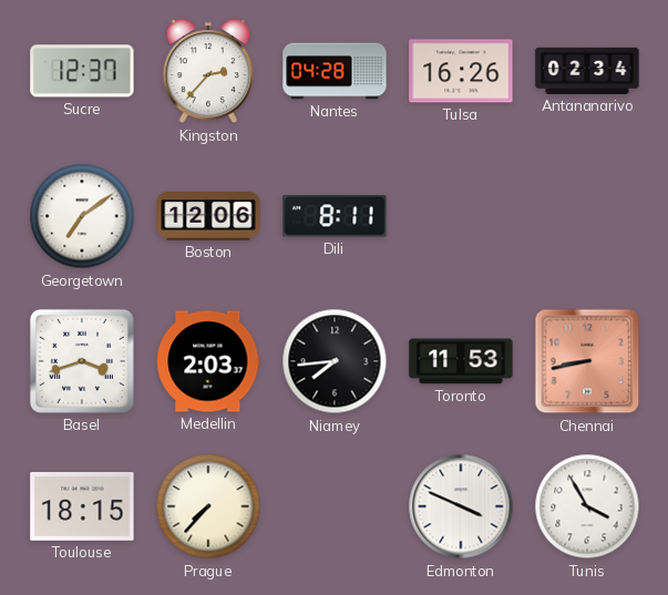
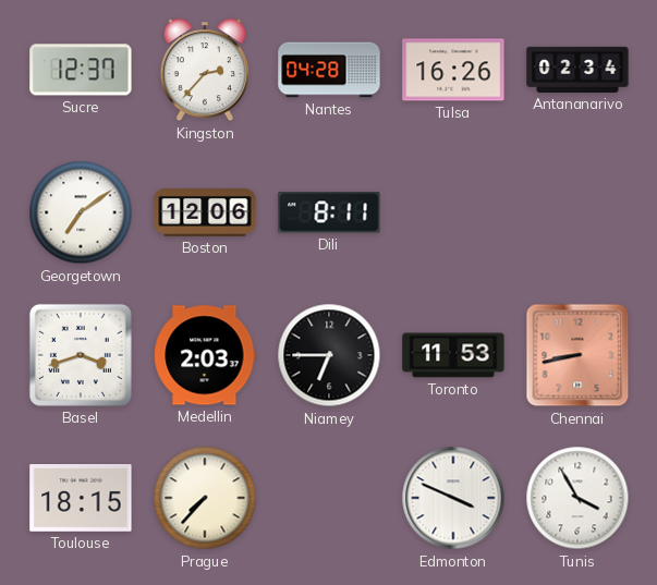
Niamey: 7:44 -> 6:45 (329, 355)
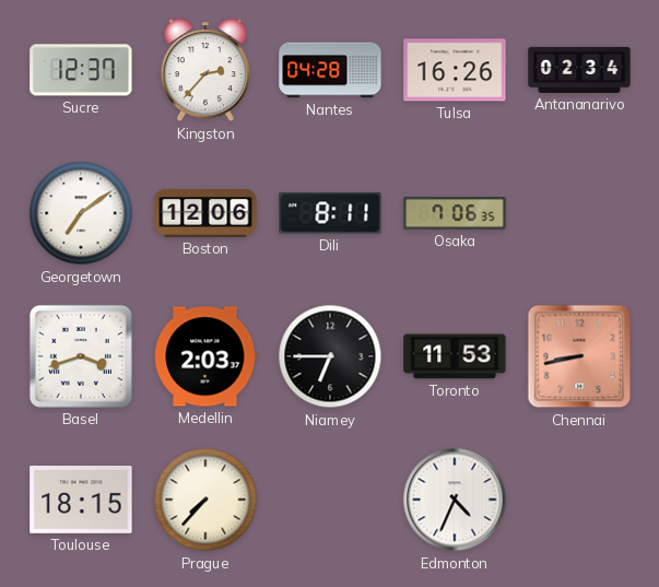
Osaka: none -> 7:06 (455, 213)
Edmonton: 3:49 -> 4:34 (455, 500)
Tunis: 3:55 -> none (577, 498)
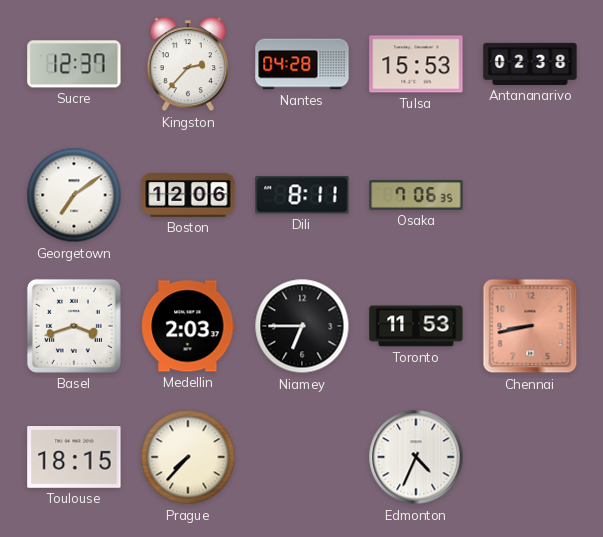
Tulsa: 16:26 -> 15:53 (416, 64)
Antananarivo: 02:34 -> 02:38 (530, 64)
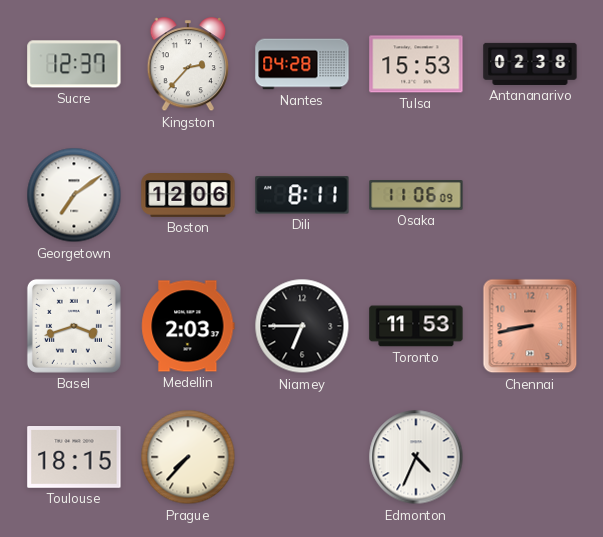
Osaka: 7:06 -> 11:06 (416, 195)
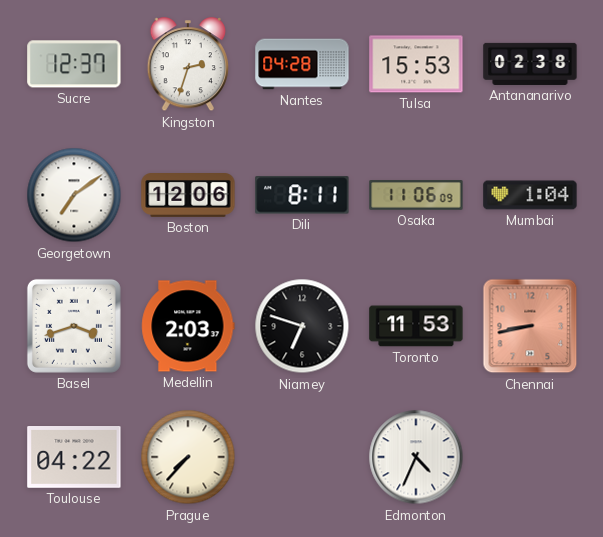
Kingston: 2:37 -> 2:33 (187, 65)
Mumbai: none -> 1:04 (530, 195)
Niamey: 6:45 -> 6:48 (302, 326)
Toulouse: 18:15 -> 04:22 (74, 458)
